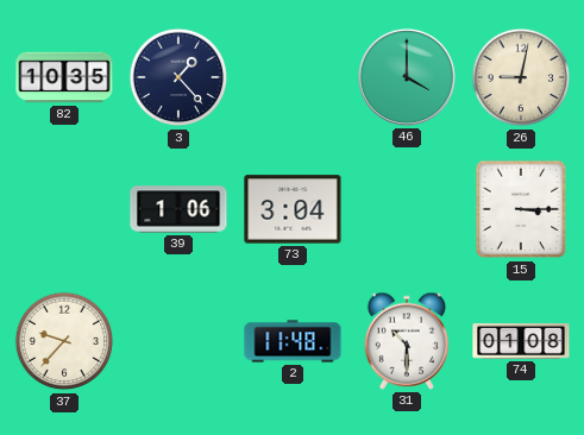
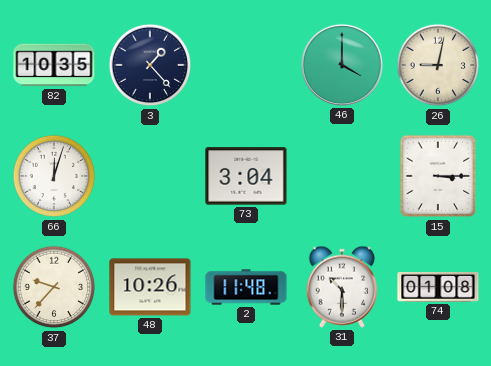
66: none -> 12:03 (54, 176)
39: 1:06 -> none (178, 209)
48: none -> 10:26 (150, 287)
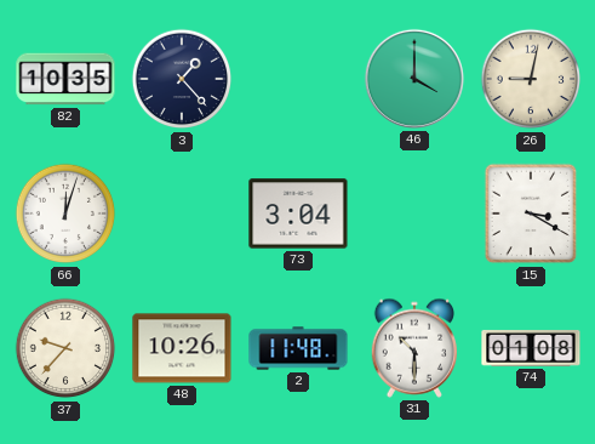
15: 3:15 -> 3:20 (531, 214)
